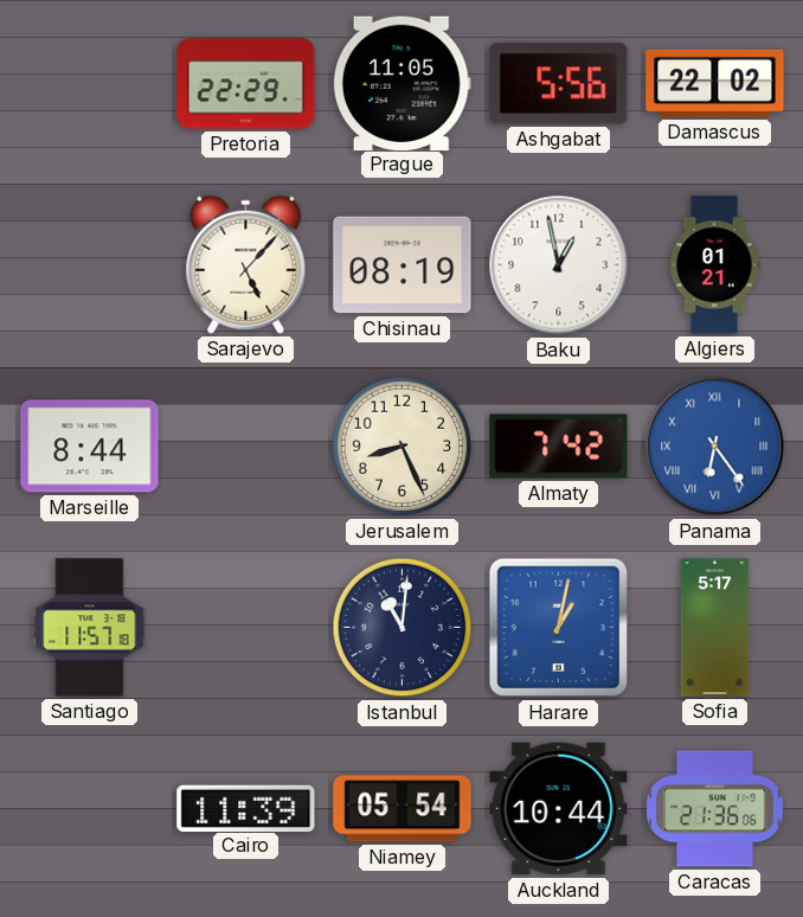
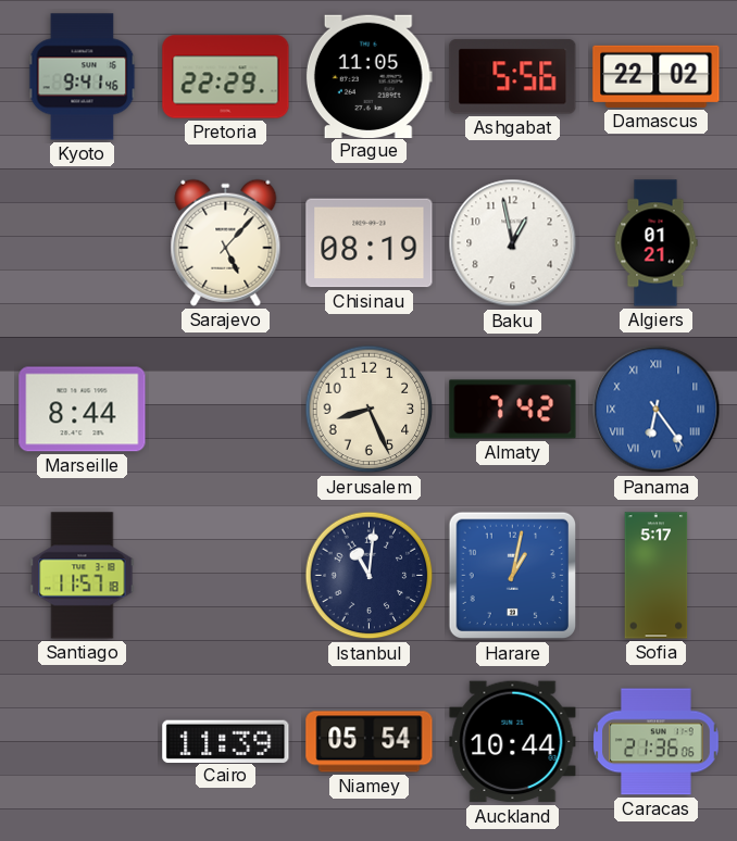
Kyoto: none -> 9:41 (83, 77)
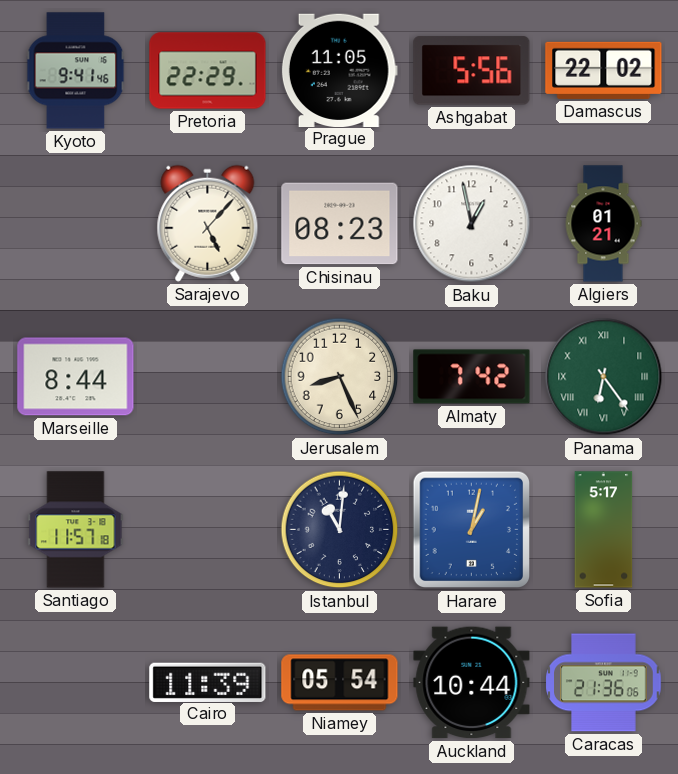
Chisinau: 08:19 -> 08:23 (340, 224)
Panama dial: blue -> green (604, 377)
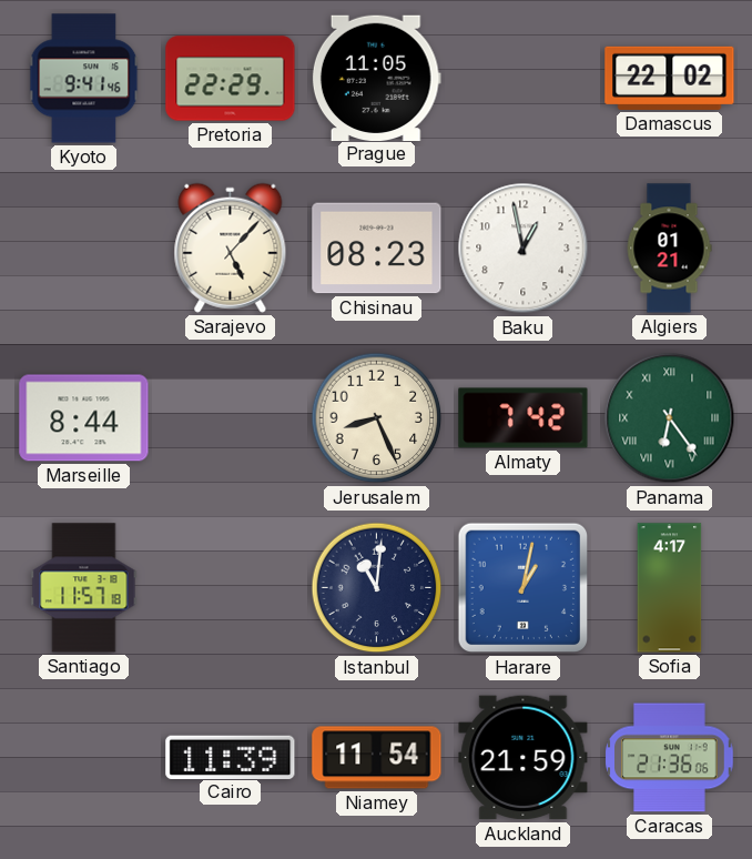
Ashgabat: 5:56 -> none (472, 71)
Sofia: 5:17 -> 4:17 (670, 588)
Niamey: 05:54 -> 11:54 (377, 758)
Auckland: 10:44 -> 21:59 (524, 758)
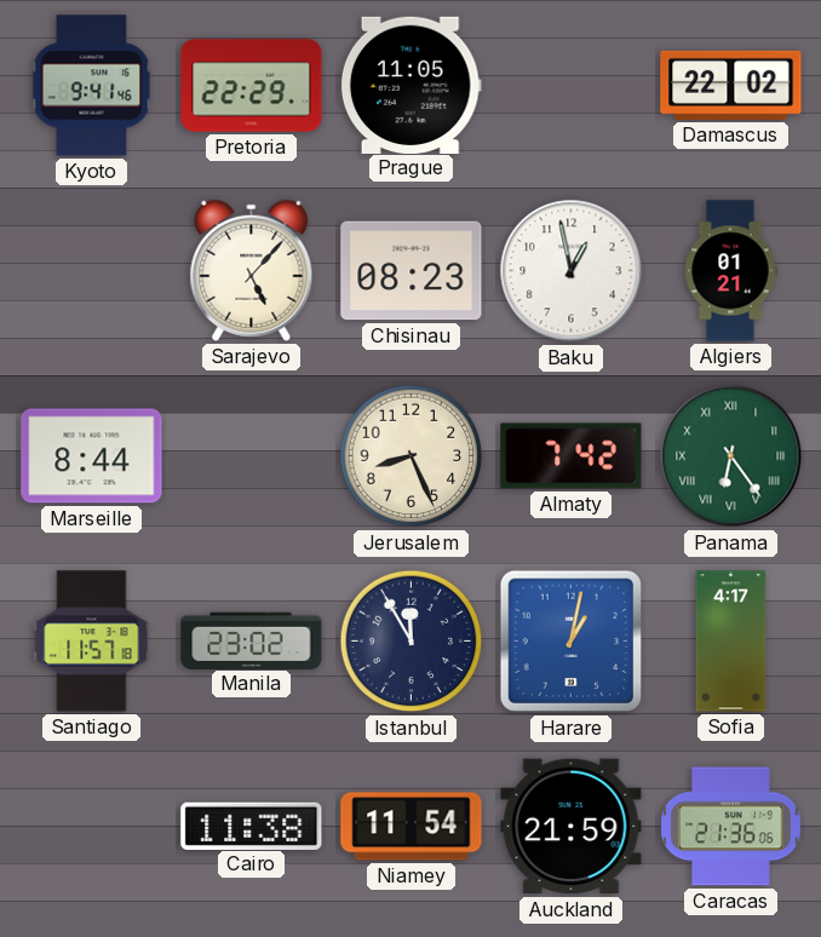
Manila: none -> 23:02 (252, 640)
Istanbul: 11:01 -> 11:55 (412, 642)
Cairo: 11:39 -> 11:38 (252, 826)
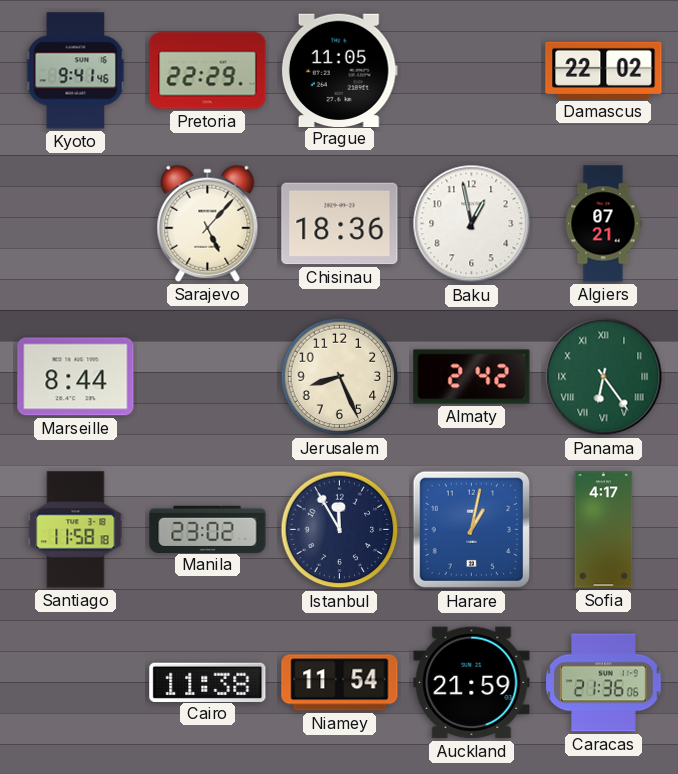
Chisinau: 08:23 -> 18:36 (340, 224)
Algiers: 01:21 -> 07:21 (603, 224)
Almaty: 7:42 -> 2:42 (472, 377)
Santiago: 11:57 -> 11:58 (76, 530)
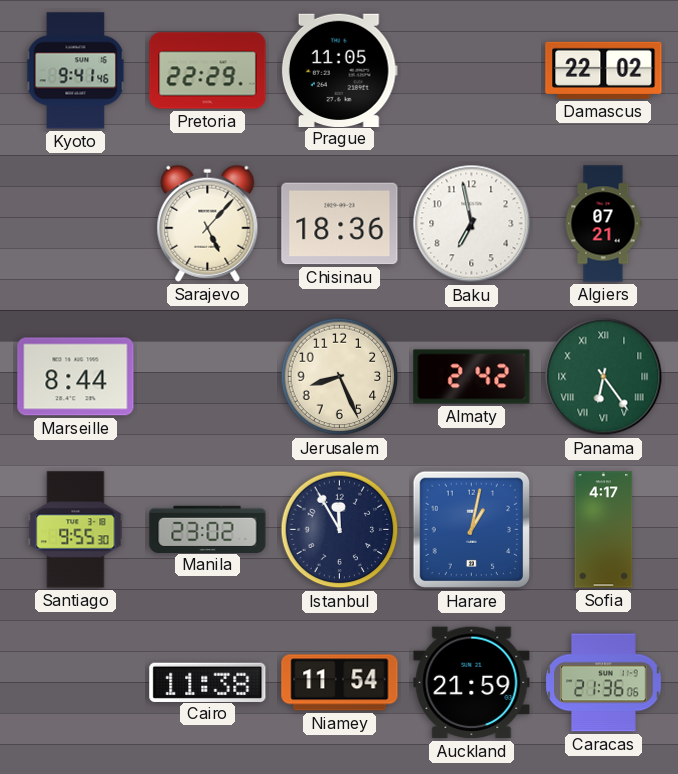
Baku: 12:58 -> 6:58 (472, 224)
Santiago: 11:58 -> 9:55 (76, 530)
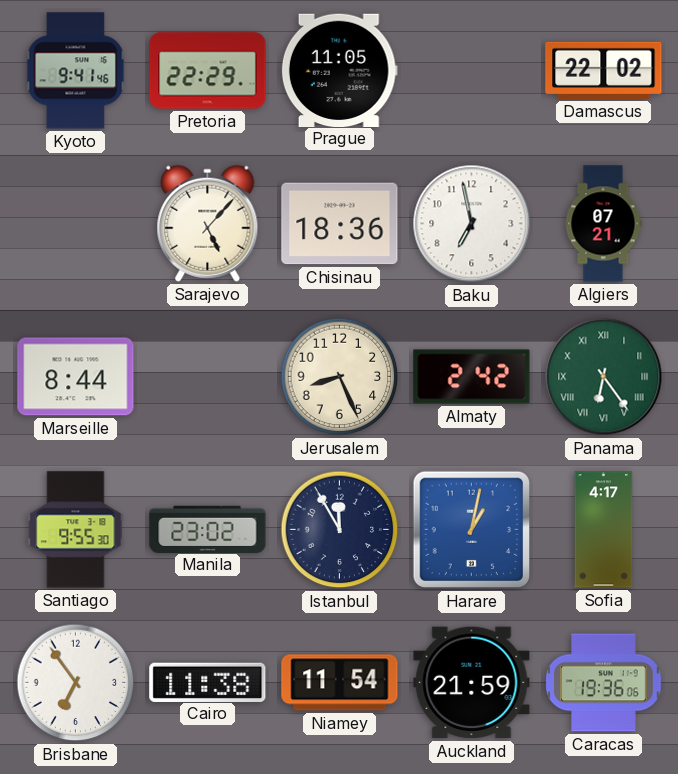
Brisbane: none -> 6:54 (76, 683)
Caracas: 21:36 -> 19:36 (604, 683)
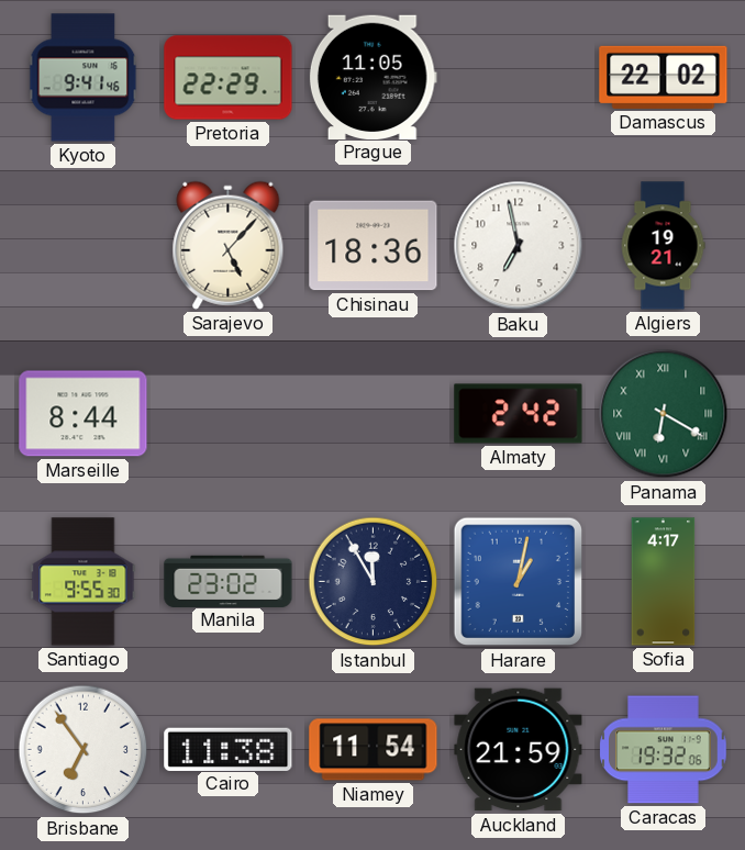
Algiers: 07:21 -> 19:21 (663, 246)
Jerusalem: 8:26 -> none (340, 377)
Panama: 6:24 -> 6:20 (664, 414)
Caracas: 19:36 -> 19:32 (664, 750)
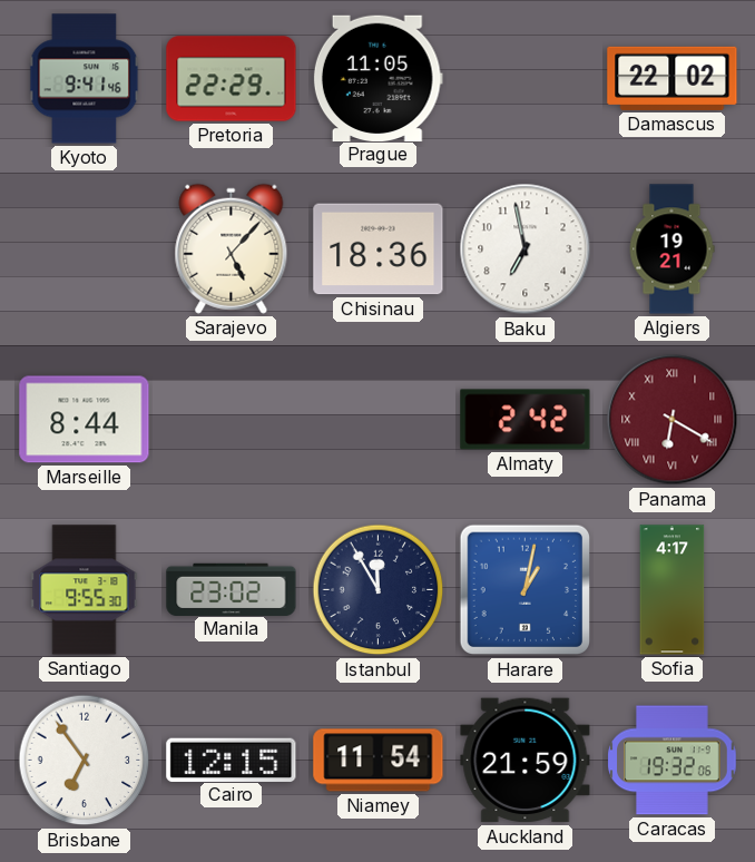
Panama dial: green -> burgundy (673, 420)
Cairo: 11:38 -> 12:15 (232, 760)
